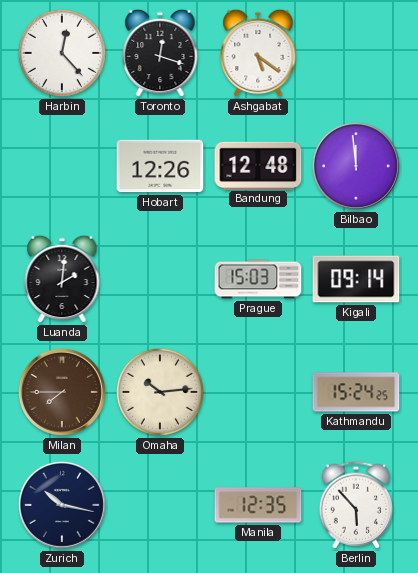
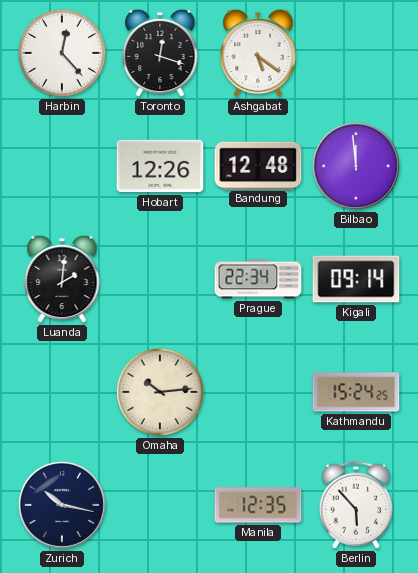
Prague: 15:03 -> 22:34 (258, 279)
Milan: 7:45 -> none (62, 392)
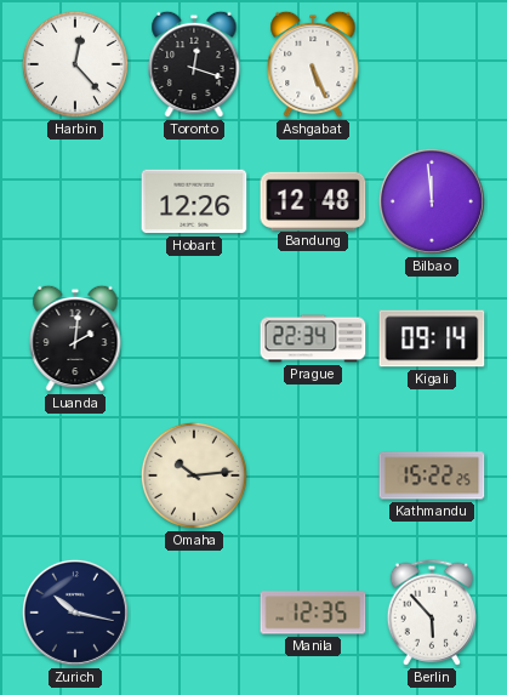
Ashgabat: 5:21 -> 5:26 (313, 64)
Kathmandu: 15:24 -> 15:22 (432, 475)
